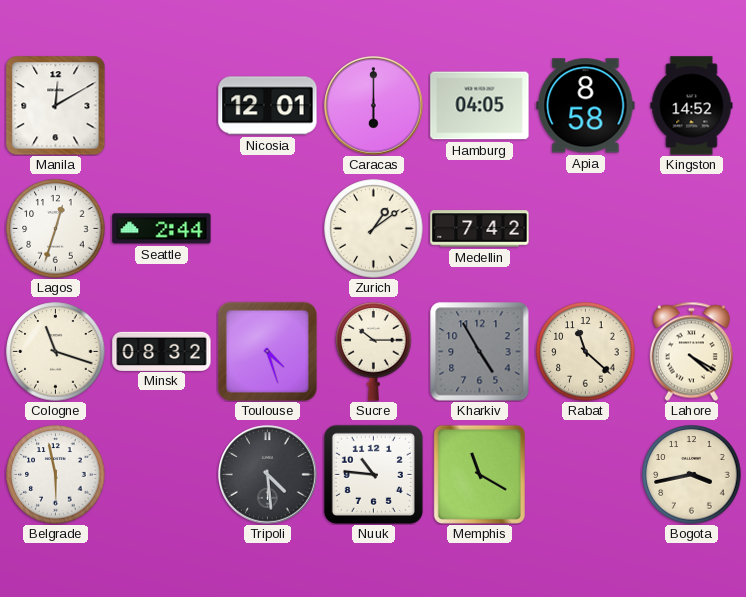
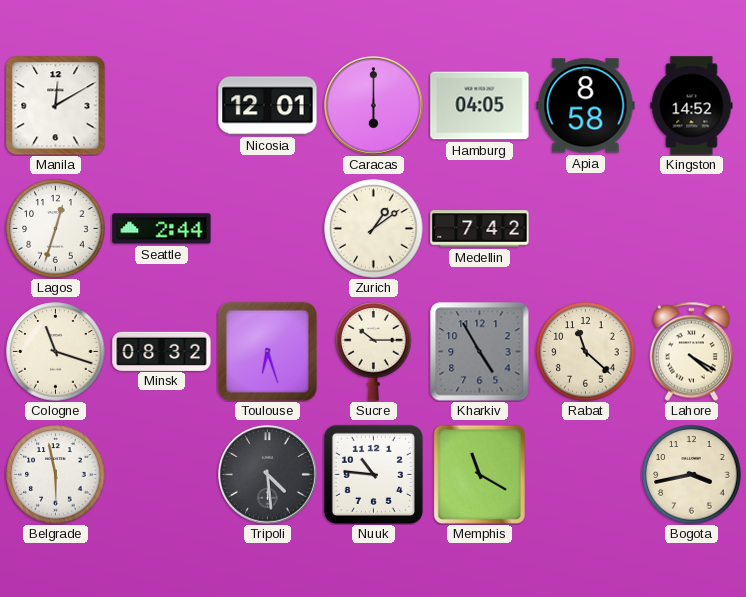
Toulouse: 4:27 -> 6:27 (267, 351)
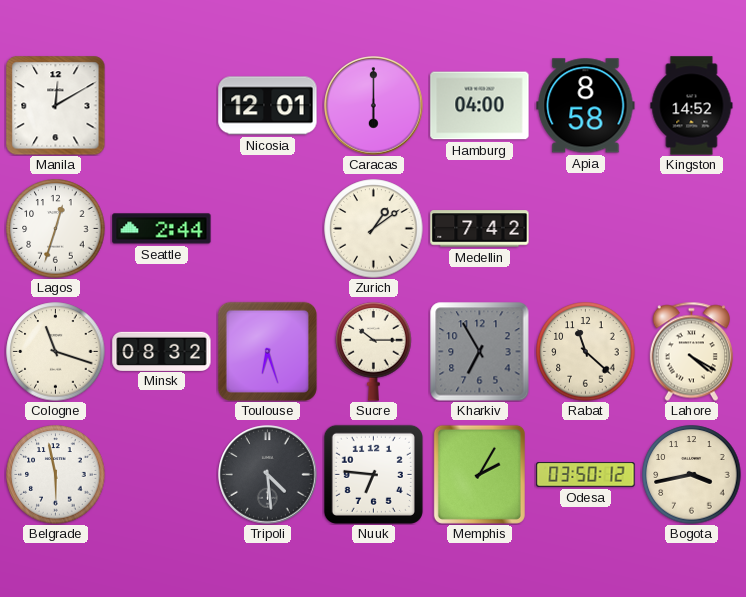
Hamburg: 04:05 -> 04:00 (480, 106)
Kharkiv: 4:55 -> 6:55 (479, 351)
Nuuk: 10:46 -> 6:46 (373, 474)
Memphis: 11:20 -> 2:05 (479, 474)
Odesa: none -> 03:50 (586, 475)
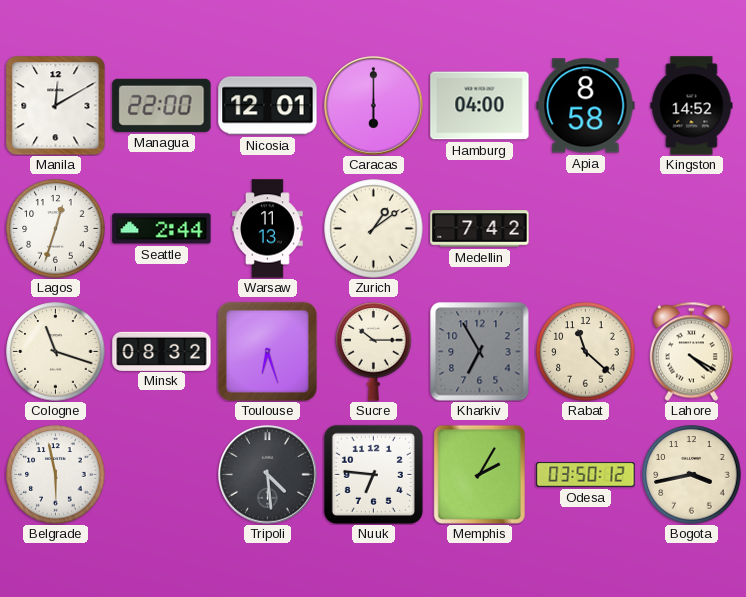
Managua: none -> 22:00 (162, 105)
Warsaw: none -> 11:13 (268, 229)
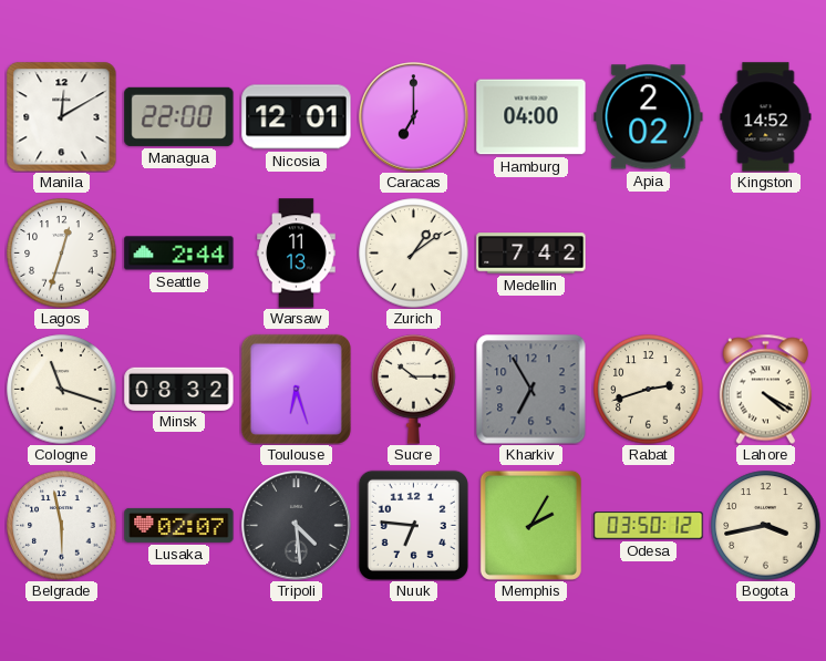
Caracas: 6:00 -> 7:00 (414, 117)
Apia: 8:58 -> 2:02 (649, 117)
Rabat: 11:22 -> 2:42 (649, 390)
Lusaka: none -> 02:07 (179, 525)
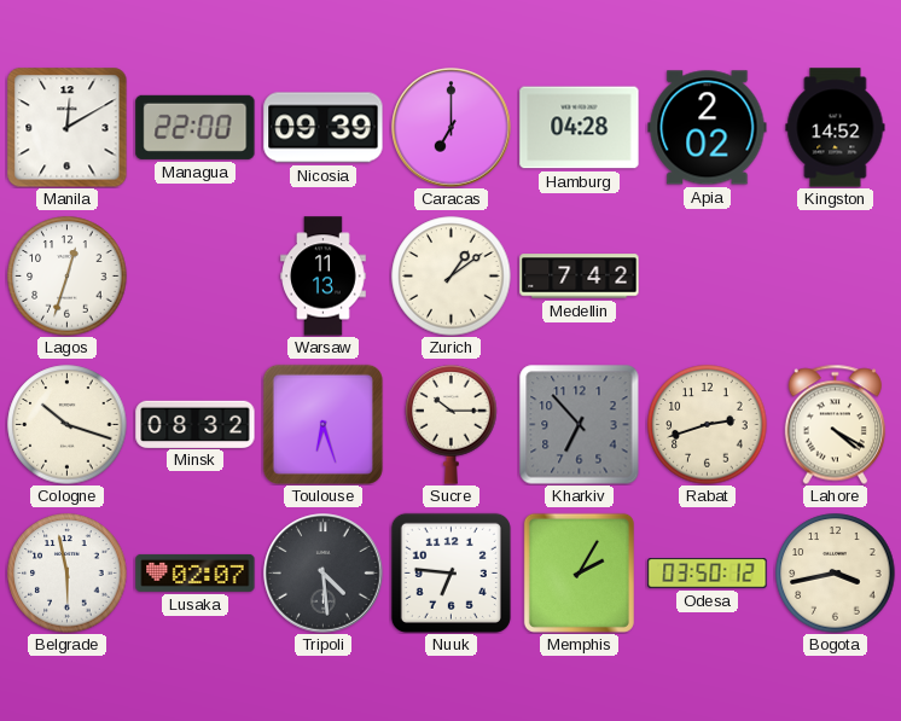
Nicosia: 12:01 -> 09:39 (324, 128)
Hamburg: 04:00 -> 04:28 (580, 128)
Seattle: 2:44 -> none (179, 254)
Cologne: 11:18 -> 10:18 (68, 425)
Kharkiv: 6:55 -> 6:53 (579, 424)
